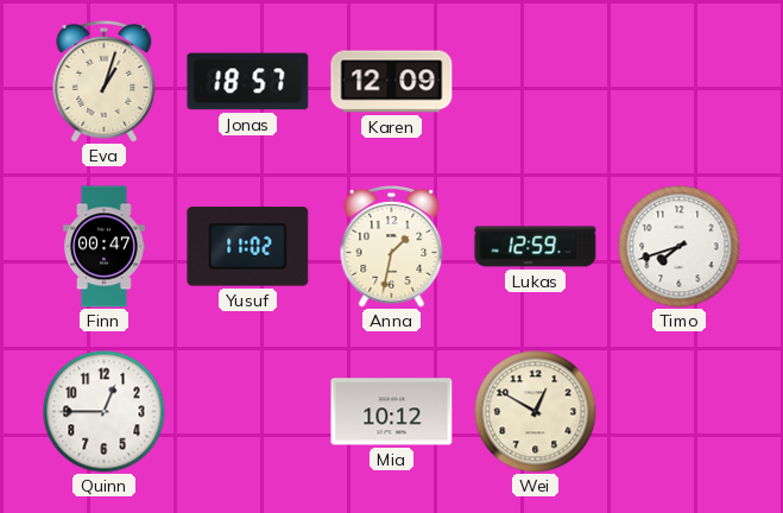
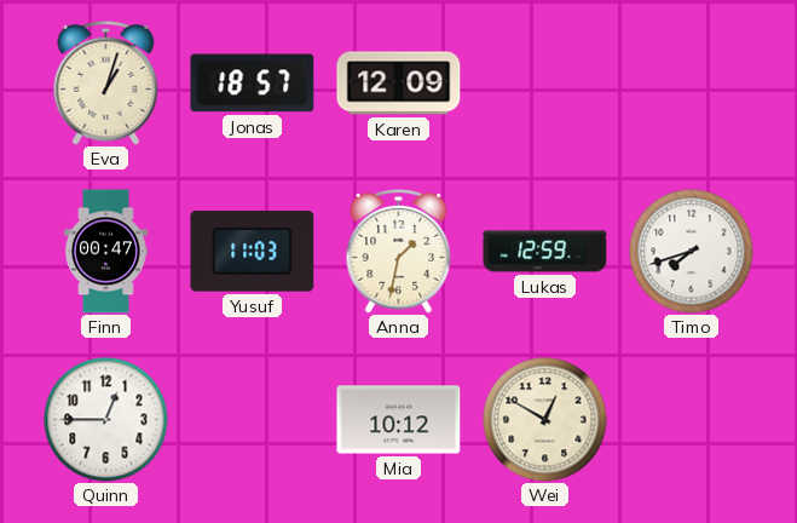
Yusuf: 11:02 -> 11:03 (253, 252)
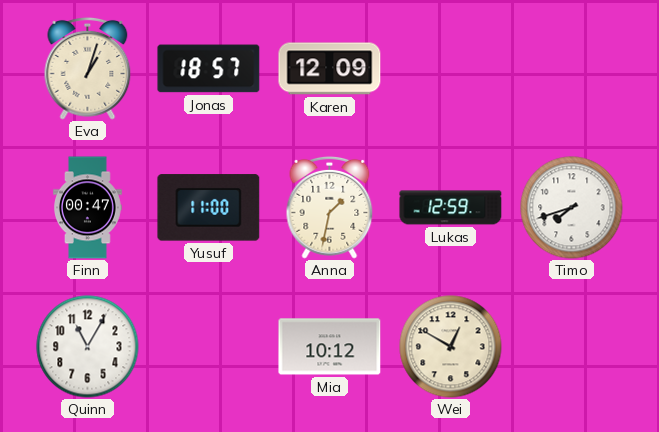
Yusuf: 11:03 -> 11:00 (209, 208)
Quinn: 12:45 -> 11:05 (88, 347)
